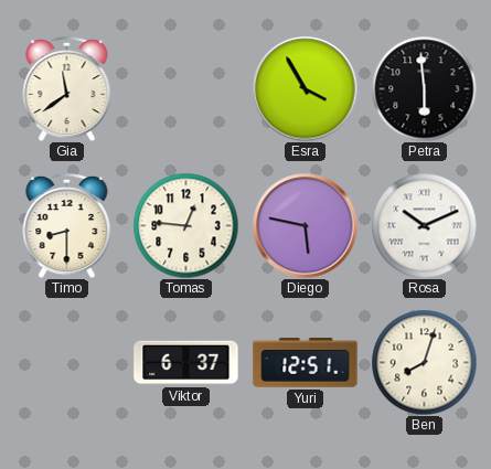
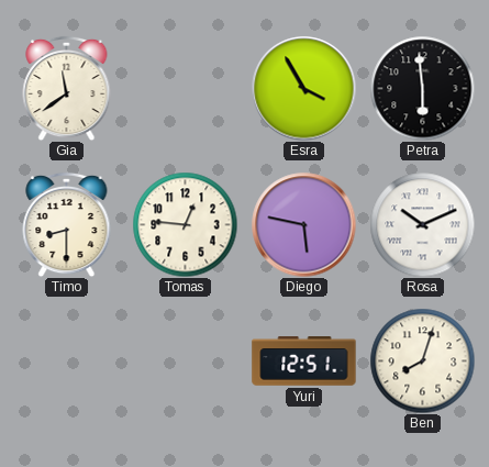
Viktor: 6:37 -> none (186, 363)
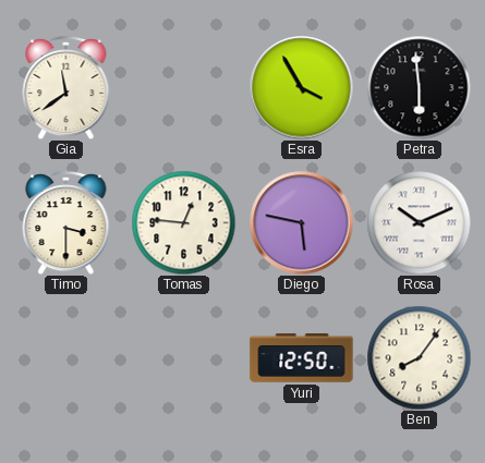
Timo: 8:30 -> 3:30 (66, 222)
Yuri: 12:51 -> 12:50 (302, 358)
Ben: 8:03 -> 8:06 (419, 357)
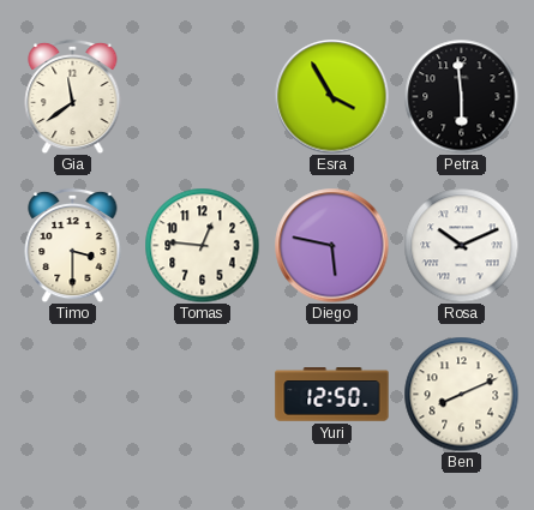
Ben: 8:06 -> 8:11 (461, 394)
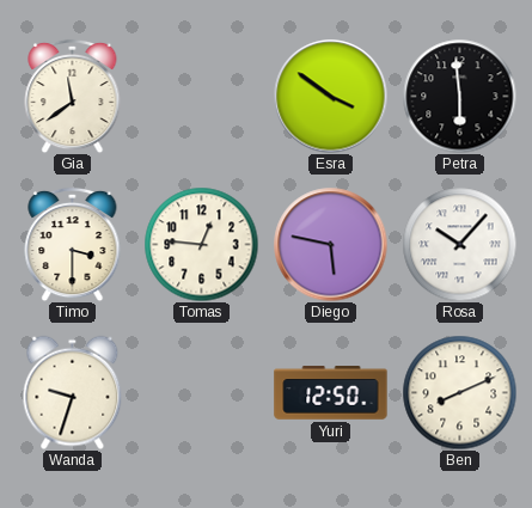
Esra: 3:55 -> 3:51 (330, 96)
Rosa: 10:11 -> 10:07 (459, 244)
Wanda: none -> 9:33 (73, 392)
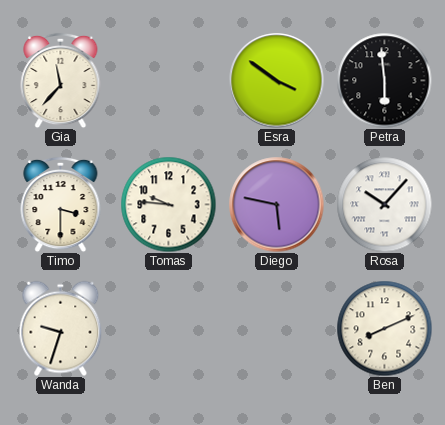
Gia: 11:39 -> 11:37 (61, 80)
Tomas: 12:46 -> 9:46 (168, 204)
Yuri: 12:50 -> none (331, 393)
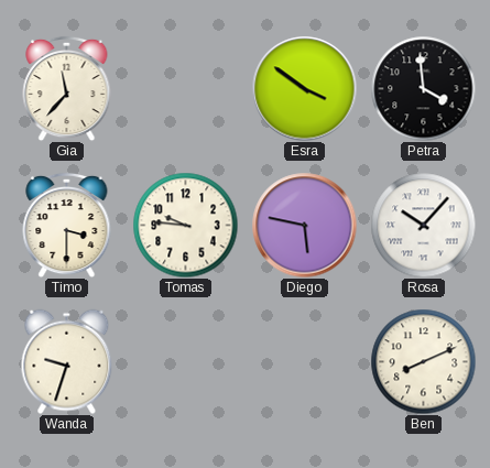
Petra: 5:59 -> 3:59 (423, 88)
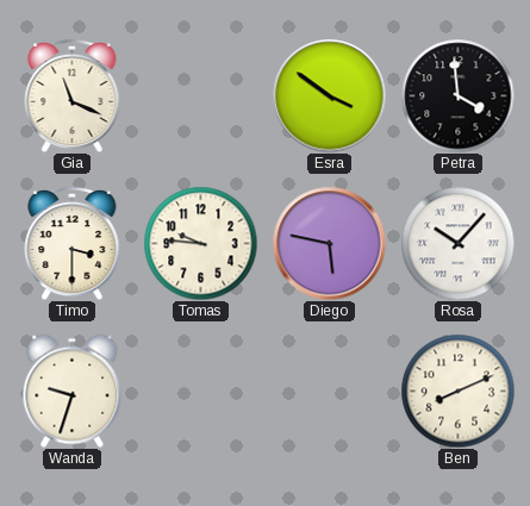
Gia: 11:37 -> 11:19 (73, 95)
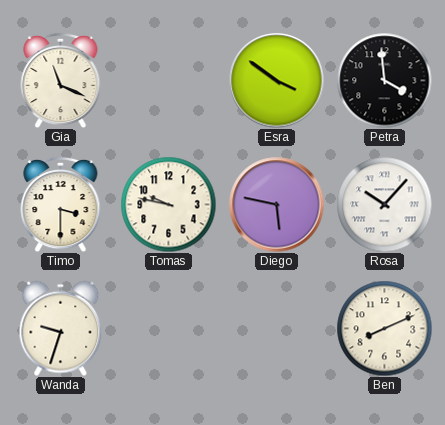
Tomas: 9:46 -> 9:47 (168, 204)
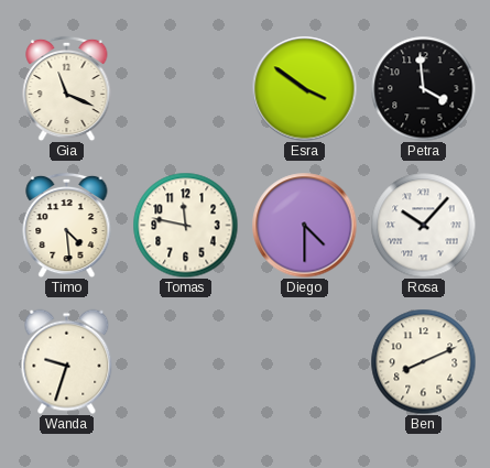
Timo: 3:30 -> 4:29 (67, 225)
Tomas: 9:47 -> 11:47 (185, 225)
Diego: 5:47 -> 4:30 (304, 225)
